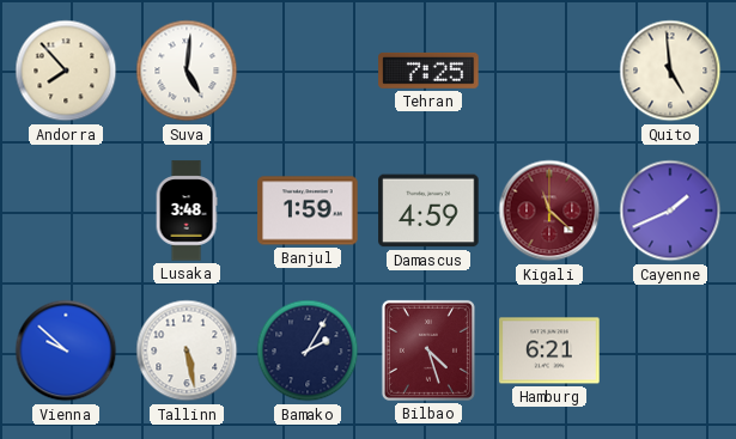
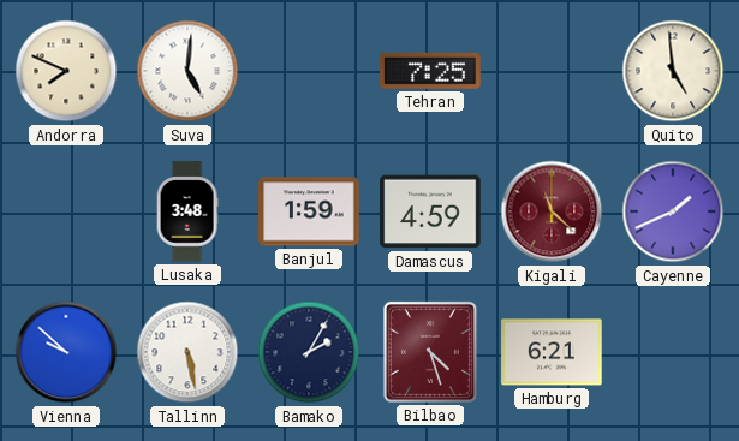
Andorra: 7:53 -> 7:49 (66, 71)
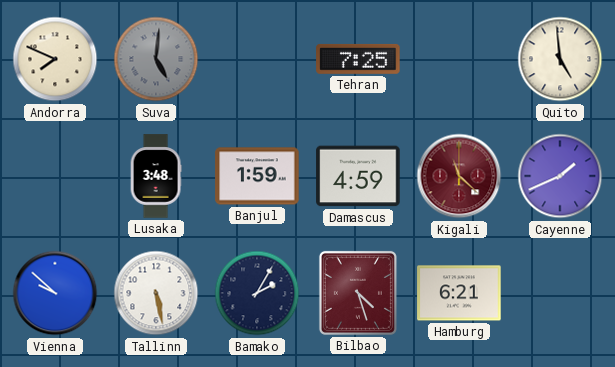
Suva dial: white -> grey (156, 59)
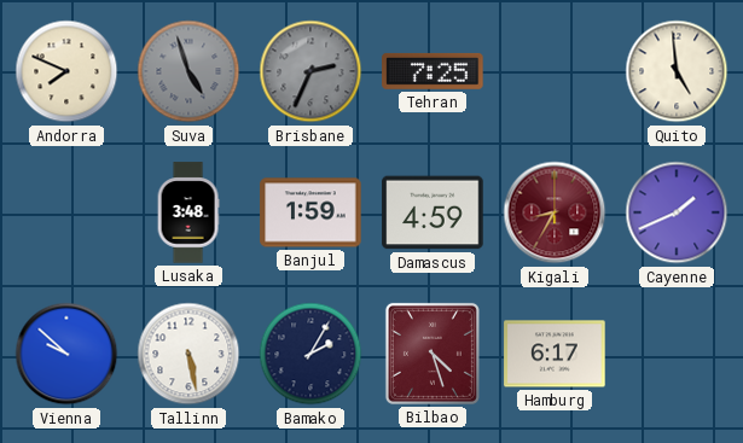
Suva: 5:01 -> 4:57 (188, 71)
Brisbane: none -> 2:34 (310, 71)
Kigali: 11:22 -> 8:35 (555, 212)
Hamburg: 6:21 -> 6:17 (555, 354)
